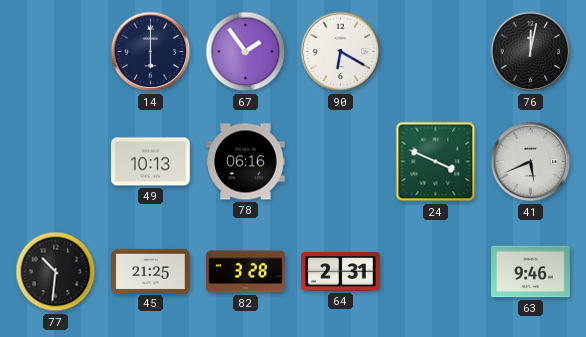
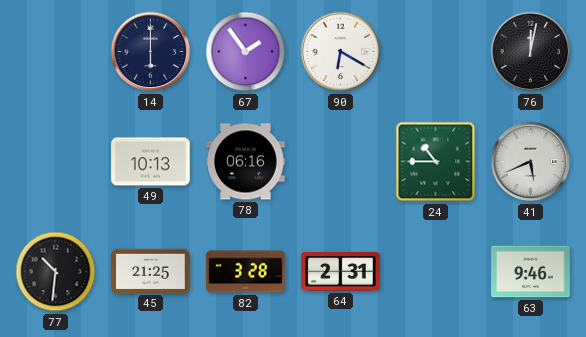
24: 3:49 -> 10:45 (436, 162)
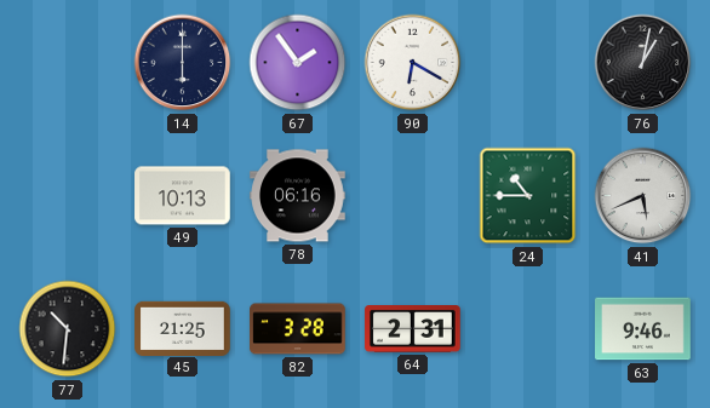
76: 12:02 -> 1:02 (643, 63)
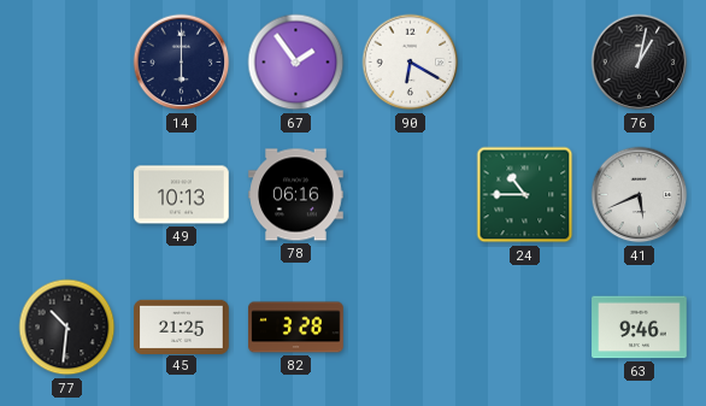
64: 2:31 -> none (413, 329)
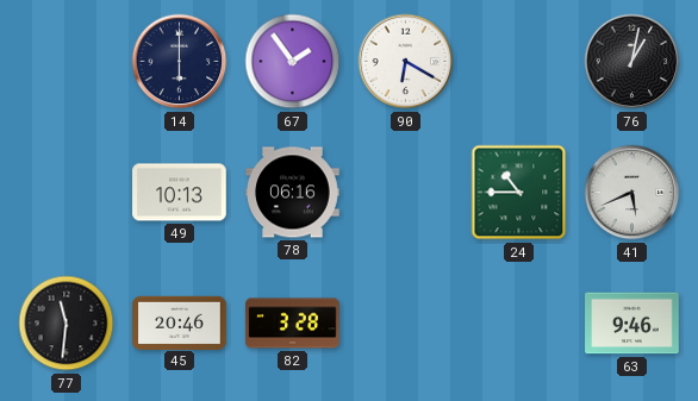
77: 10:31 -> 11:31 (67, 324)
45: 21:25 -> 20:46 (180, 322)
